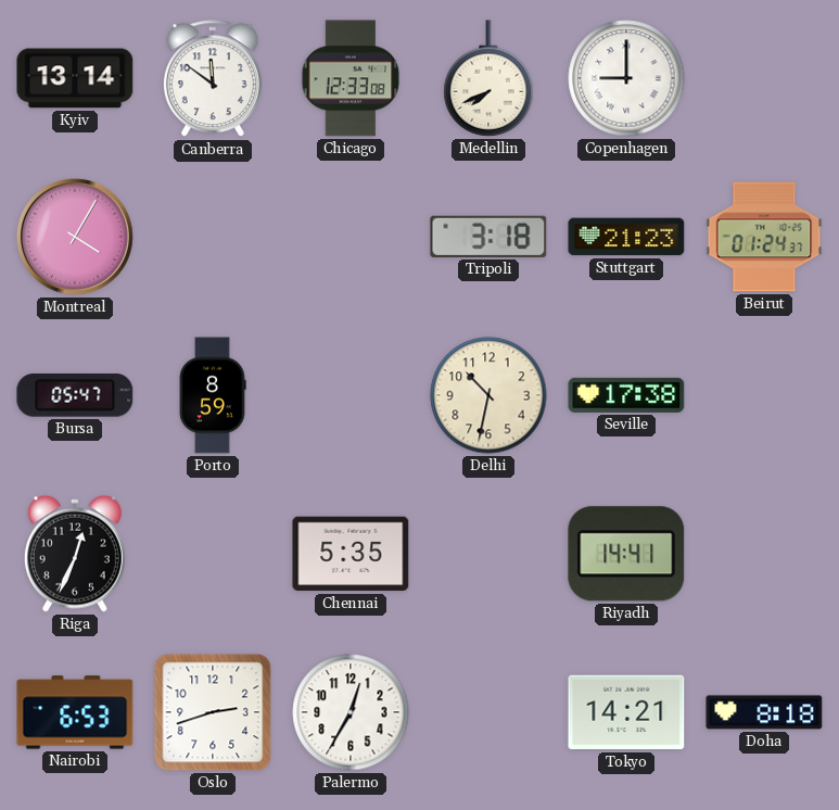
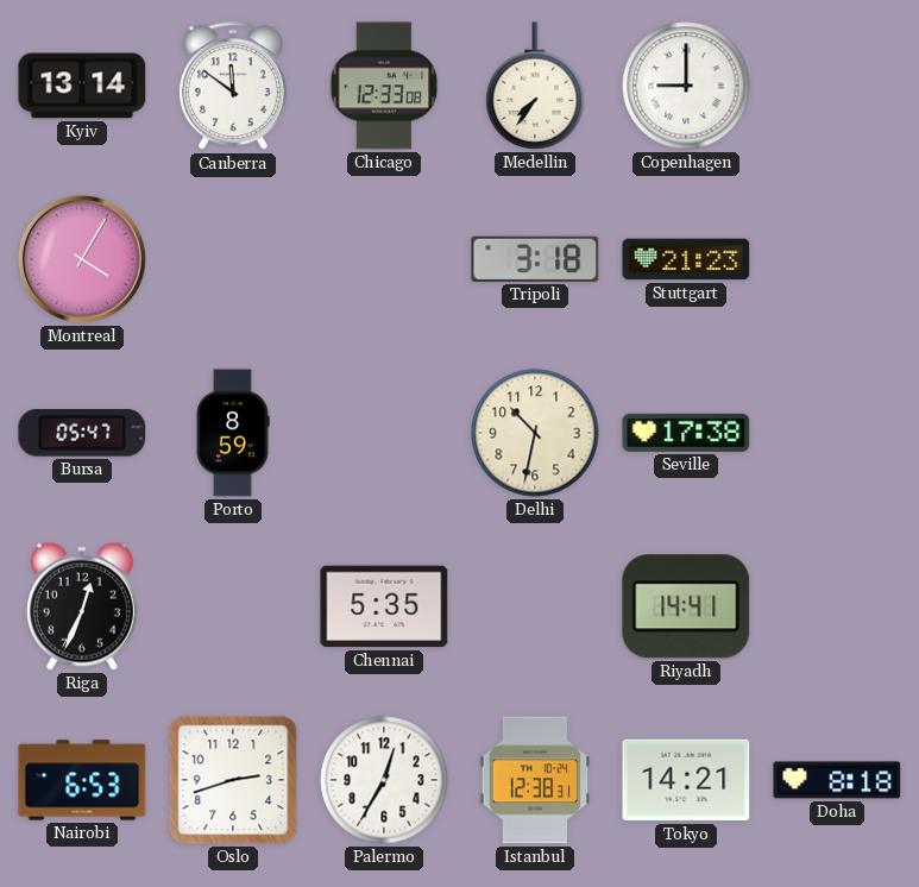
Medellin: 7:41 -> 7:36 (535, 86)
Beirut: 01:24 -> none (764, 237)
Istanbul: none -> 12:38 (535, 780)
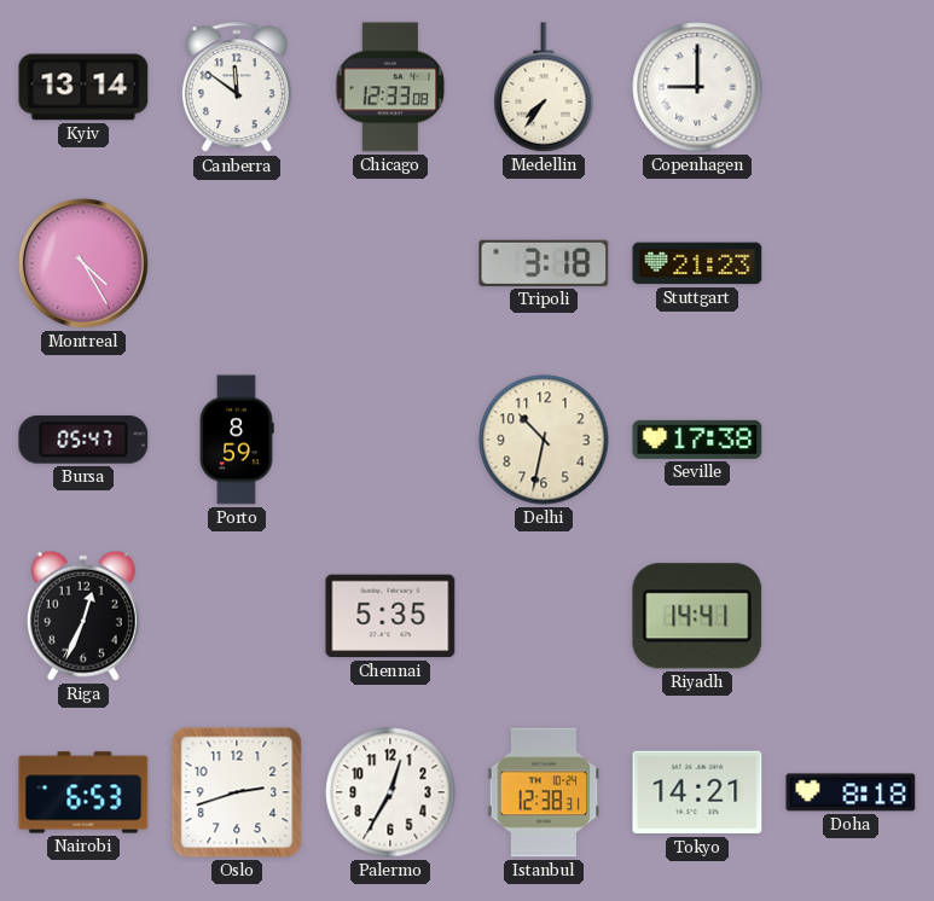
Montreal: 4:05 -> 4:25 (83, 263)
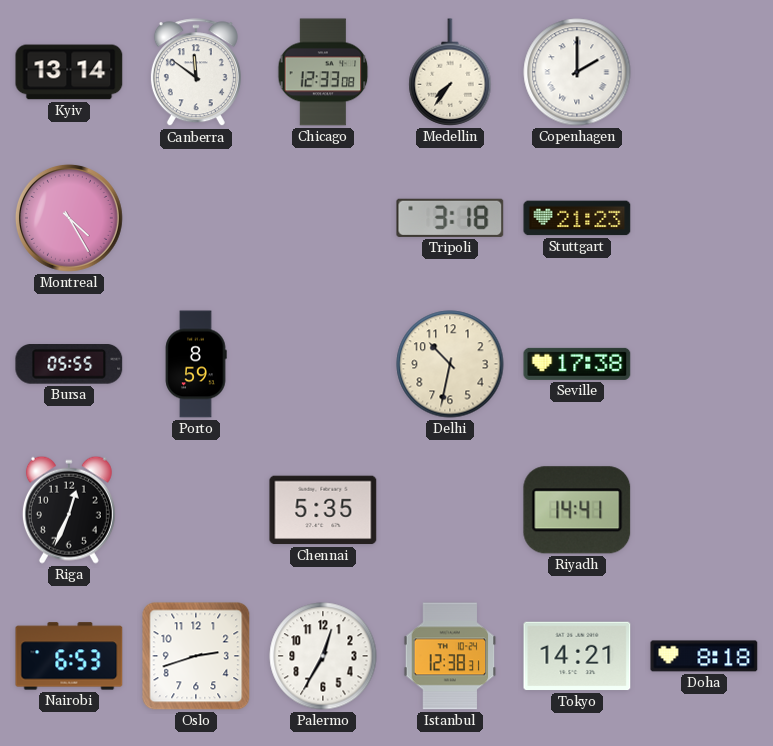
Copenhagen: 9:00 -> 2:00 (577, 72)
Bursa: 05:47 -> 05:55 (69, 365)
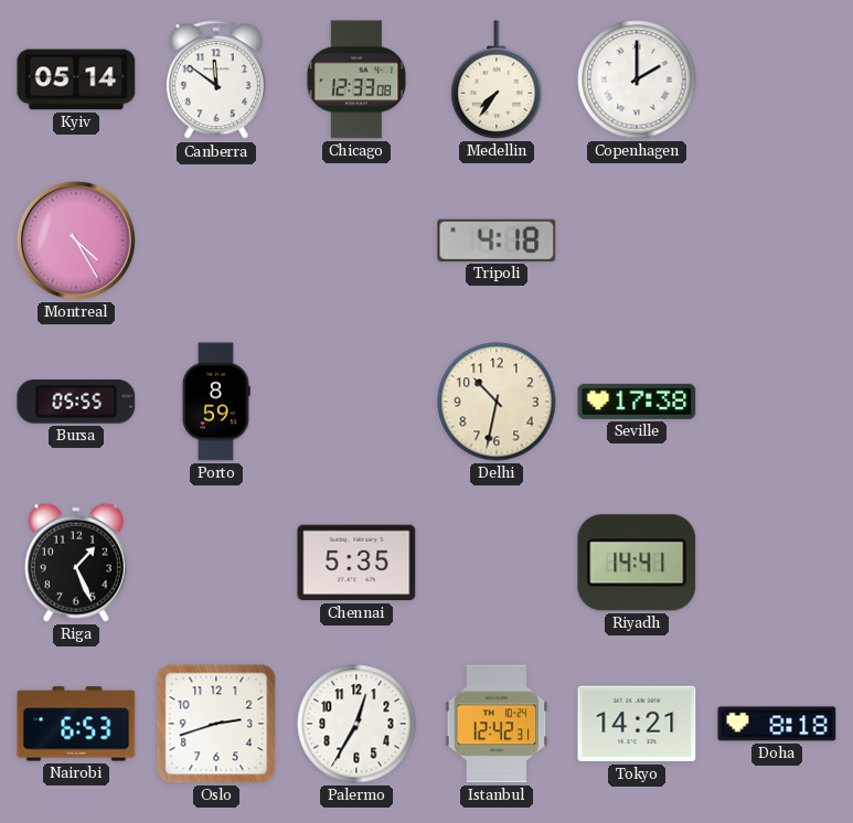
Kyiv: 13:14 -> 05:14 (76, 79)
Tripoli: 3:18 -> 4:18 (497, 241)
Stuttgart: 21:23 -> none (577, 218)
Riga: 12:34 -> 1:26 (76, 563)
Istanbul: 12:38 -> 12:42 (497, 724)
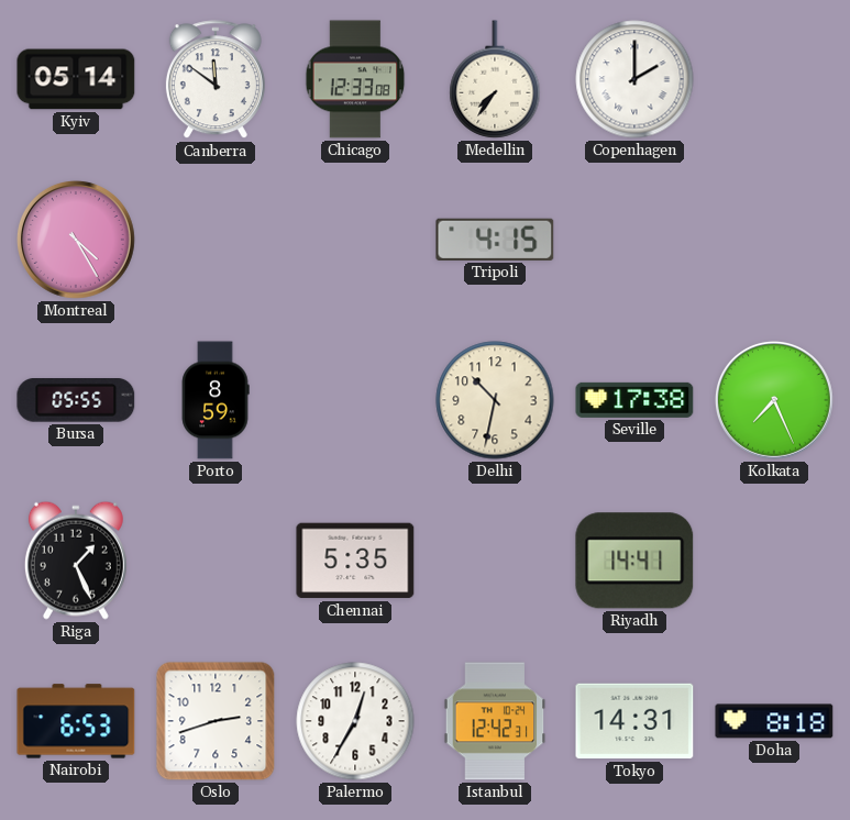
Tripoli: 4:18 -> 4:15 (495, 240)
Kolkata: none -> 7:26 (774, 400)
Tokyo: 14:21 -> 14:31 (634, 721)
